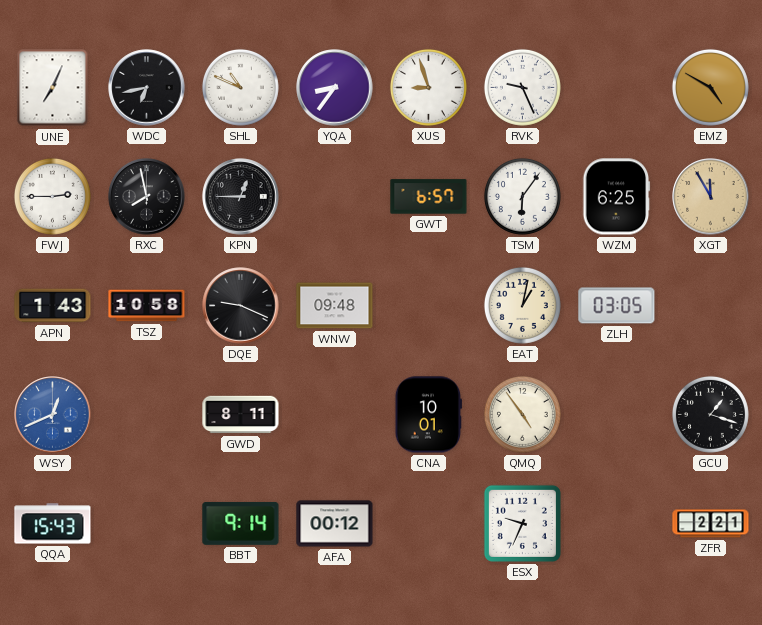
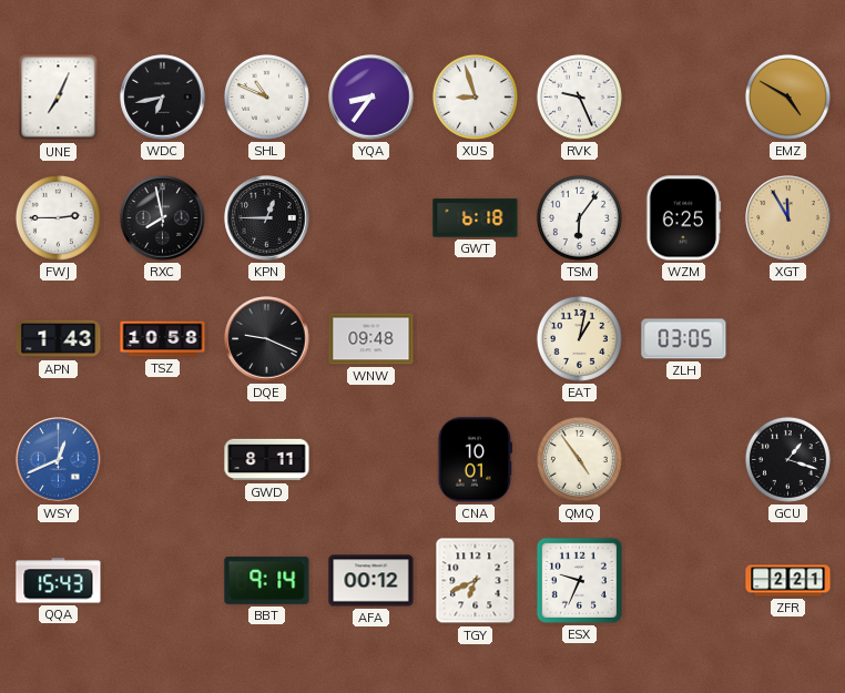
GWT: 6:57 -> 6:18 (476, 218)
TGY: none -> 6:41 (476, 581)
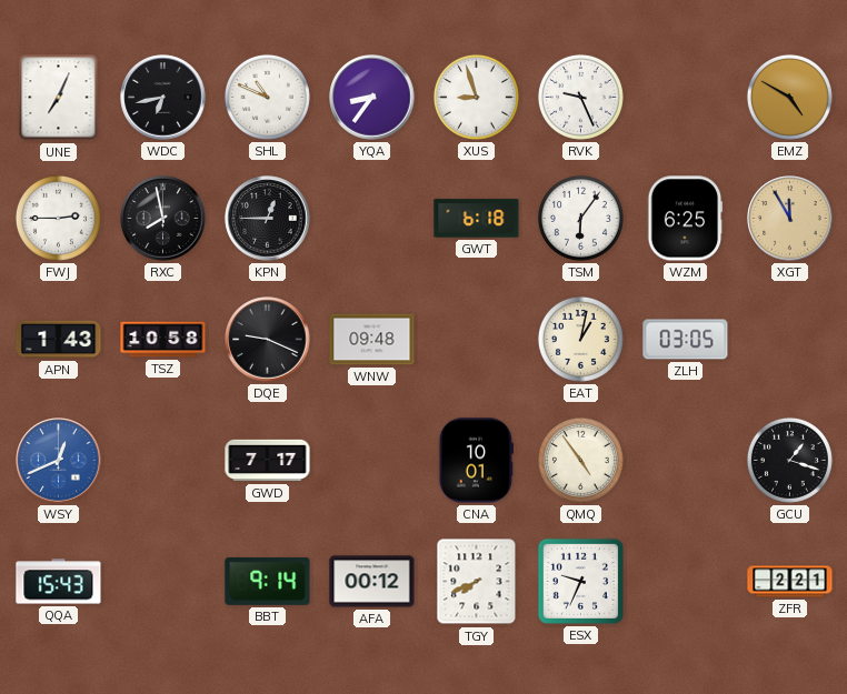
GWD: 8:11 -> 7:17 (268, 461)
TGY: 6:41 -> 7:41 (477, 582)
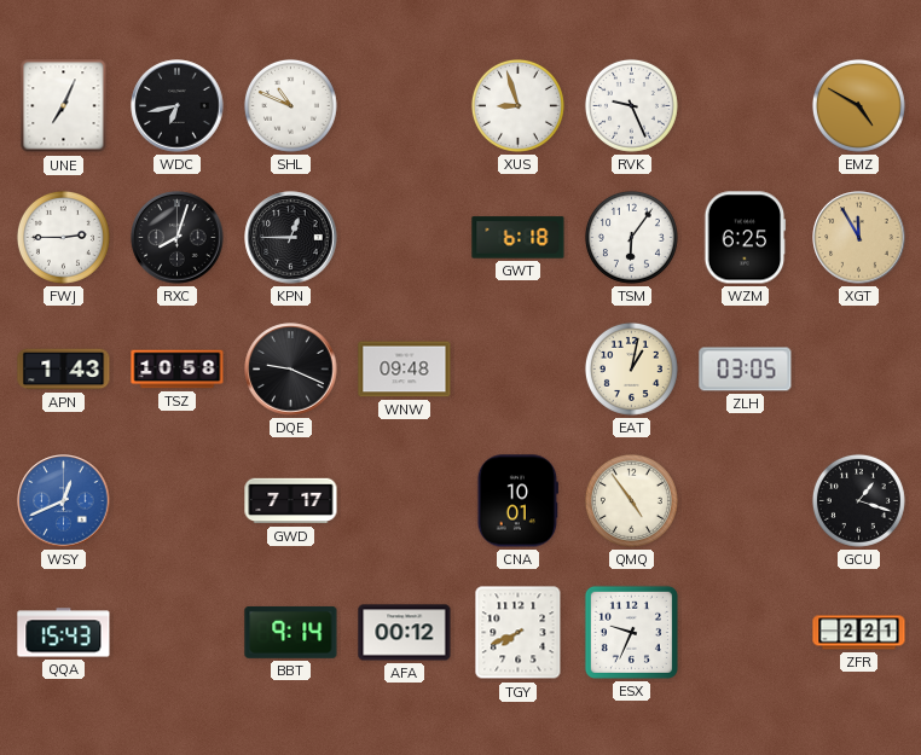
YQA: 8:36 -> none (372, 98)
RXC: 7:58 -> 8:03 (178, 238)
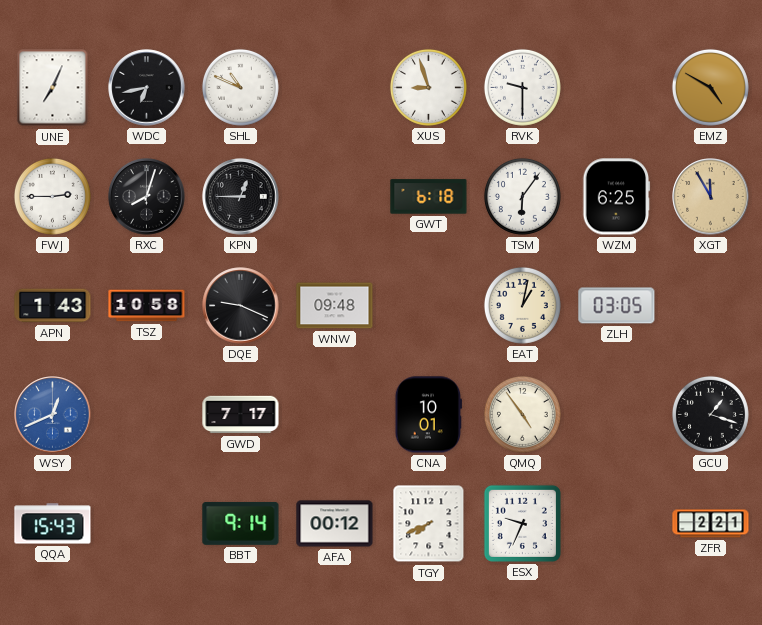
RVK: 9:26 -> 9:30 (522, 87)
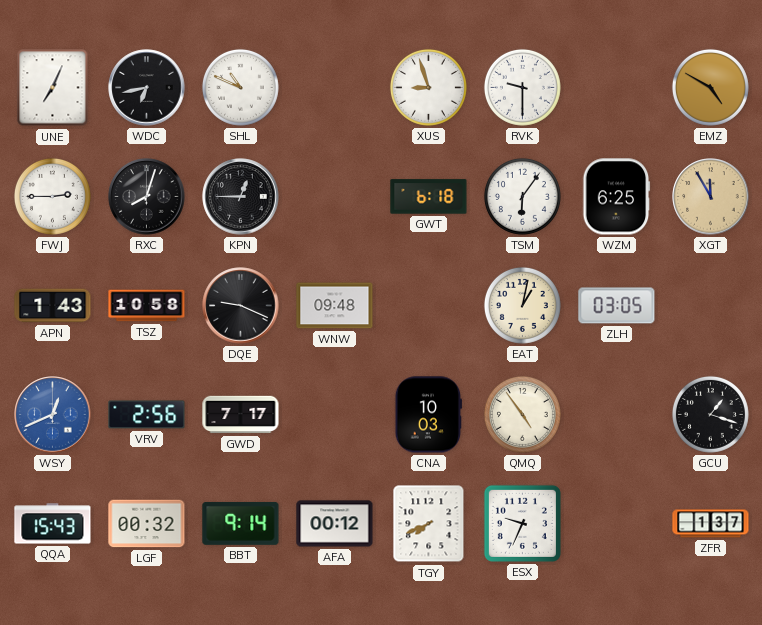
VRV: none -> 2:56 (147, 415)
CNA: 10:01 -> 10:03 (428, 415)
LGF: none -> 00:32 (147, 524)
ZFR: 2:21 -> 1:37 (711, 524)
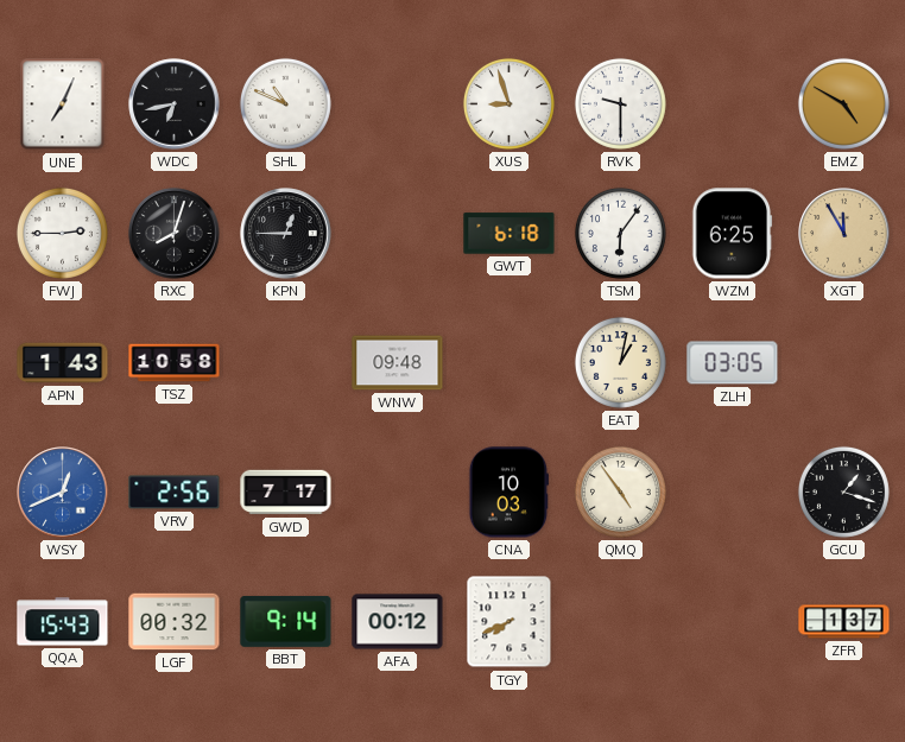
DQE: 9:19 -> none (241, 306)
ESX: 9:34 -> none (522, 523)
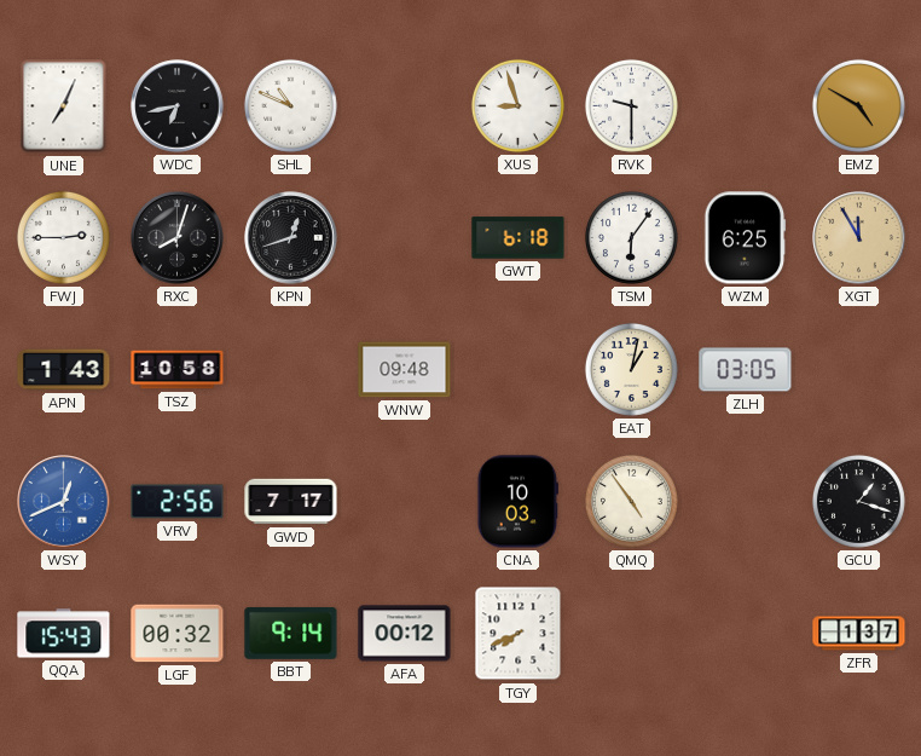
KPN: 12:45 -> 12:42 (291, 238)
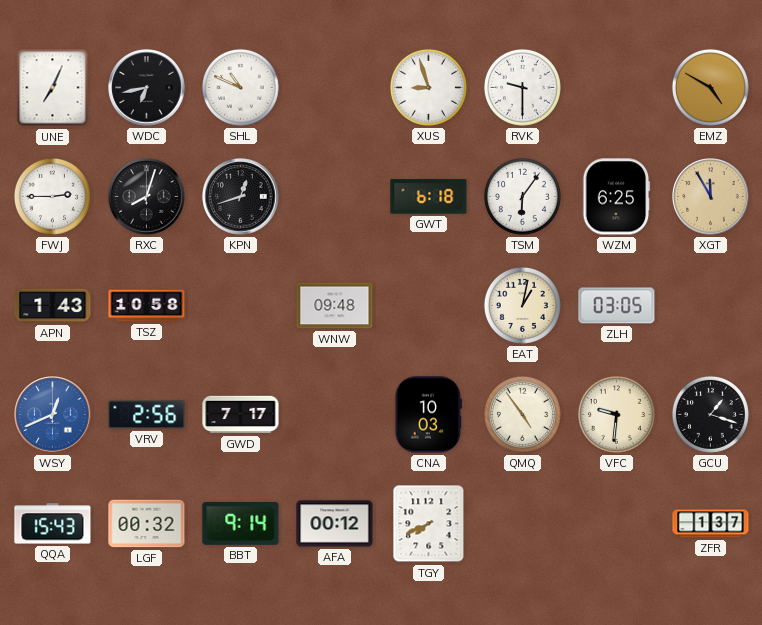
VFC: none -> 9:31 (616, 414)
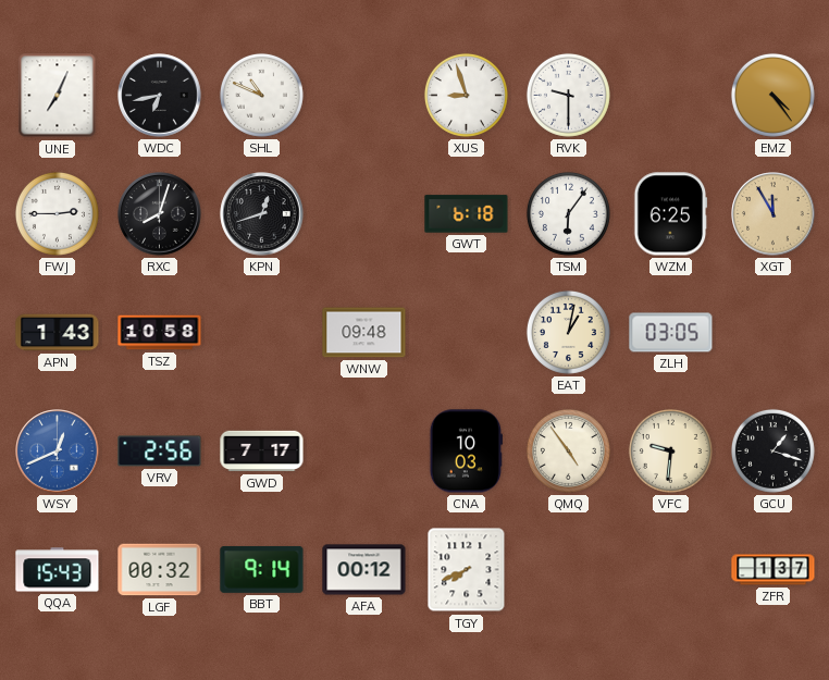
EMZ: 4:50 -> 4:24 (772, 95)
